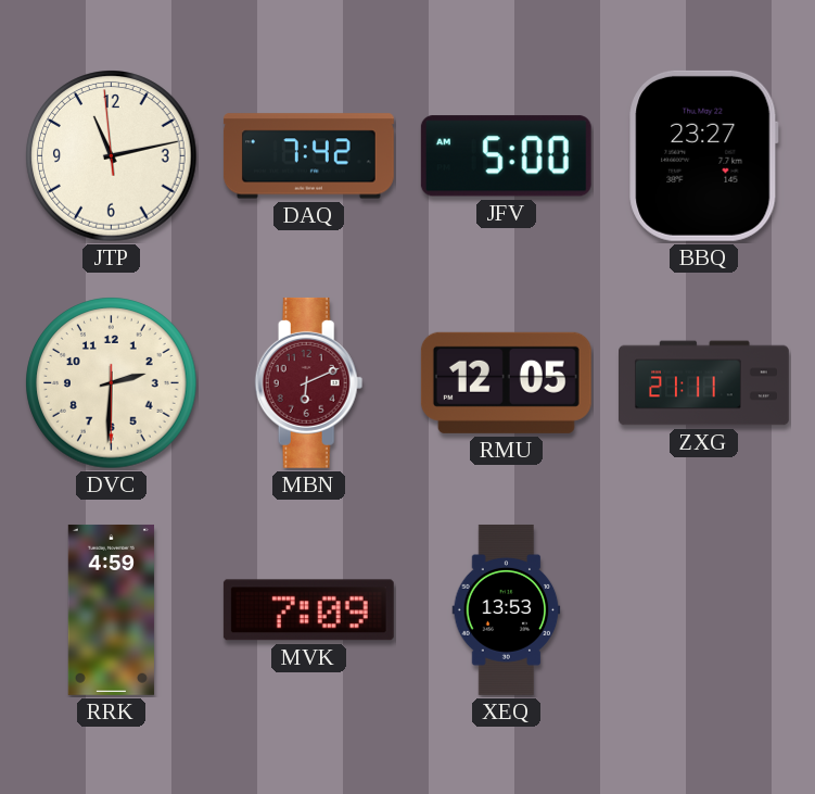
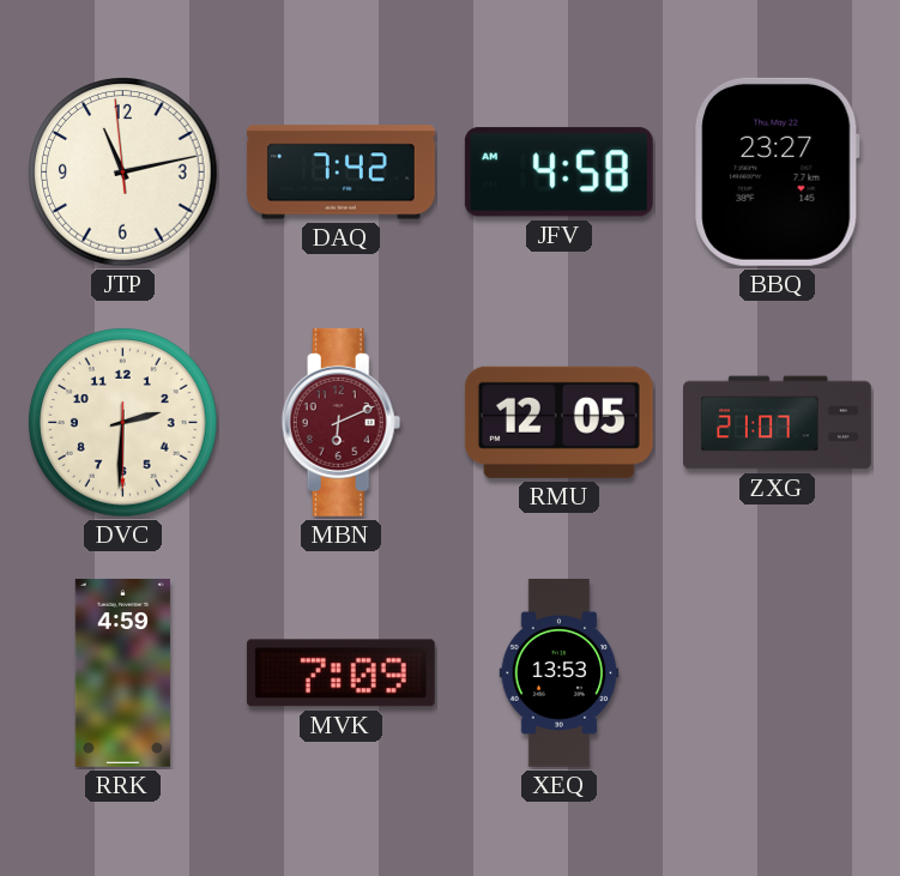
JFV: 5:00 -> 4:58 (558, 173)
ZXG: 21:11 -> 21:07 (778, 423)
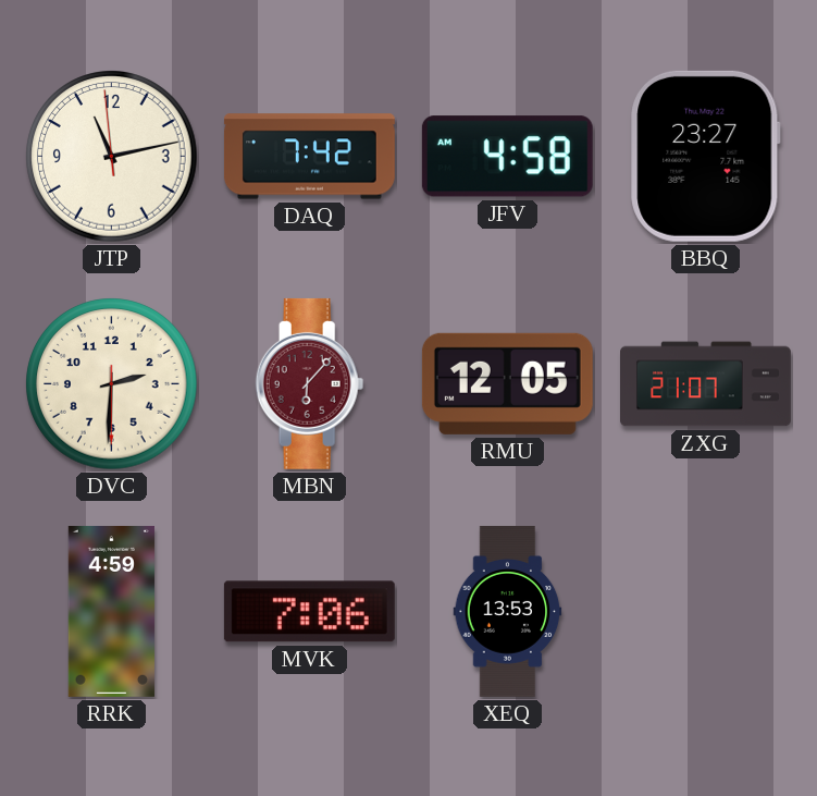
MBN: 6:11 -> 6:07 (310, 383)
MVK: 7:09 -> 7:06 (309, 612)
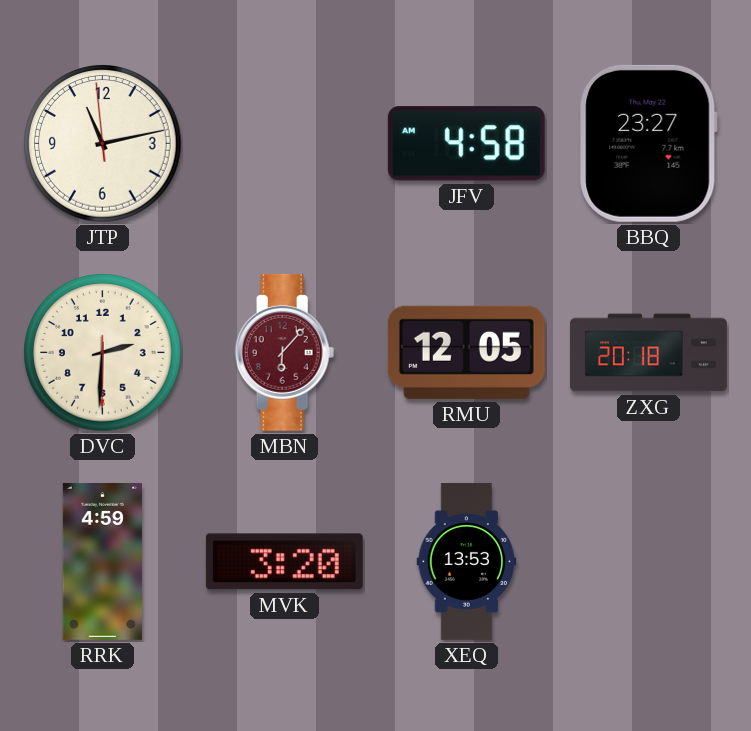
DAQ: 7:42 -> none (309, 157)
ZXG: 21:07 -> 20:18 (649, 353)
MVK: 7:06 -> 3:20 (284, 562)
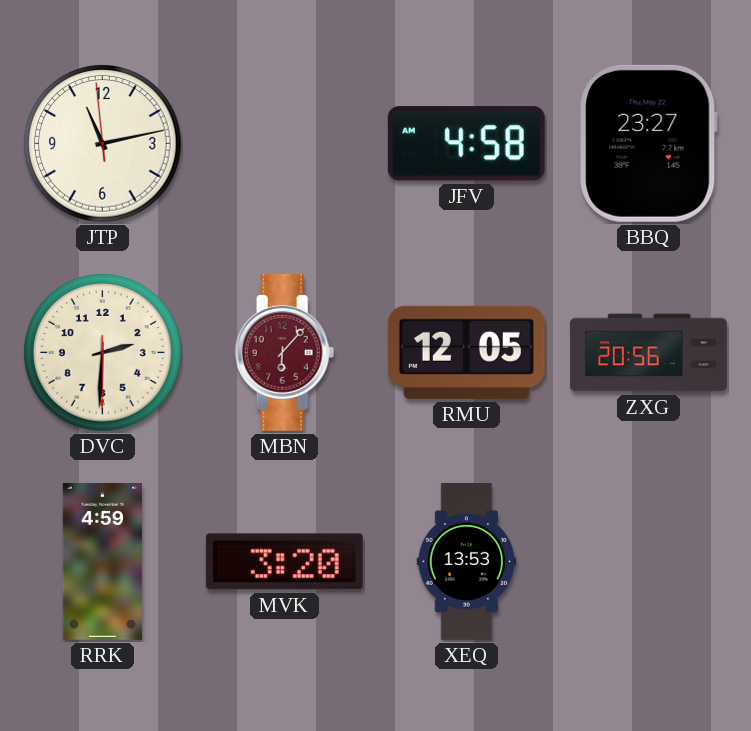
ZXG: 20:18 -> 20:56 (649, 353)
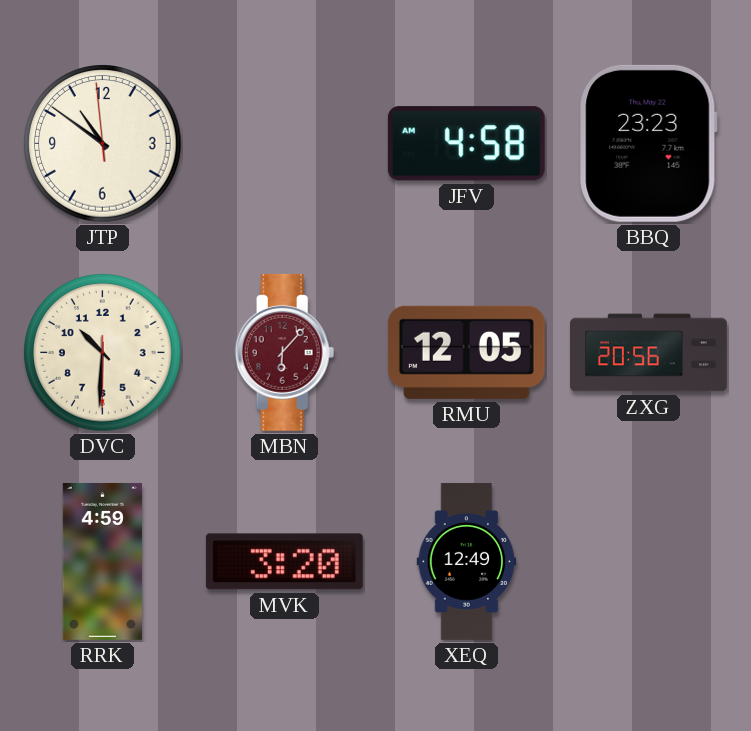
JTP: 11:12 -> 10:50 (103, 144)
BBQ: 23:27 -> 23:23 (649, 143)
DVC: 2:30 -> 10:30 (103, 353)
XEQ: 13:53 -> 12:49 (467, 561)
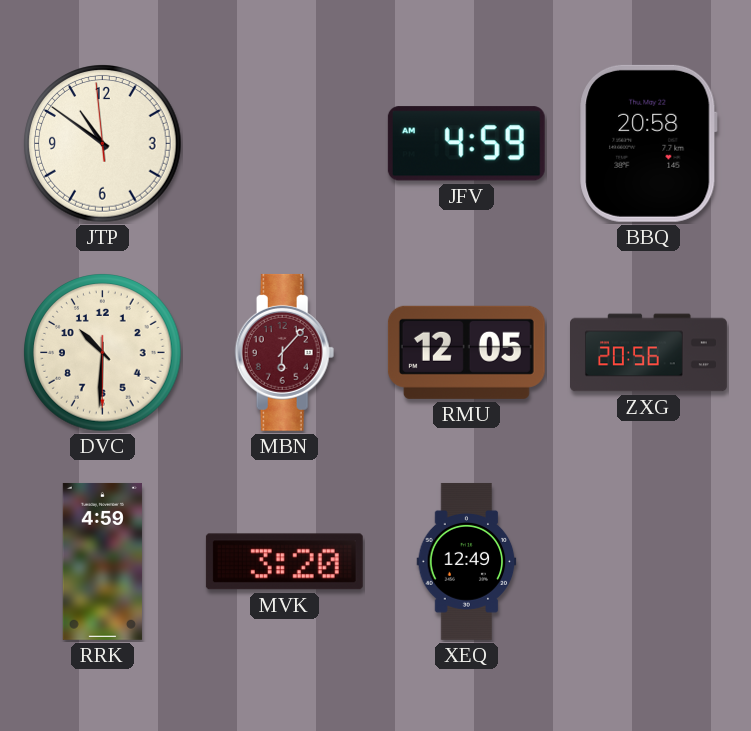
JFV: 4:58 -> 4:59 (466, 144)
BBQ: 23:23 -> 20:58 (649, 143)
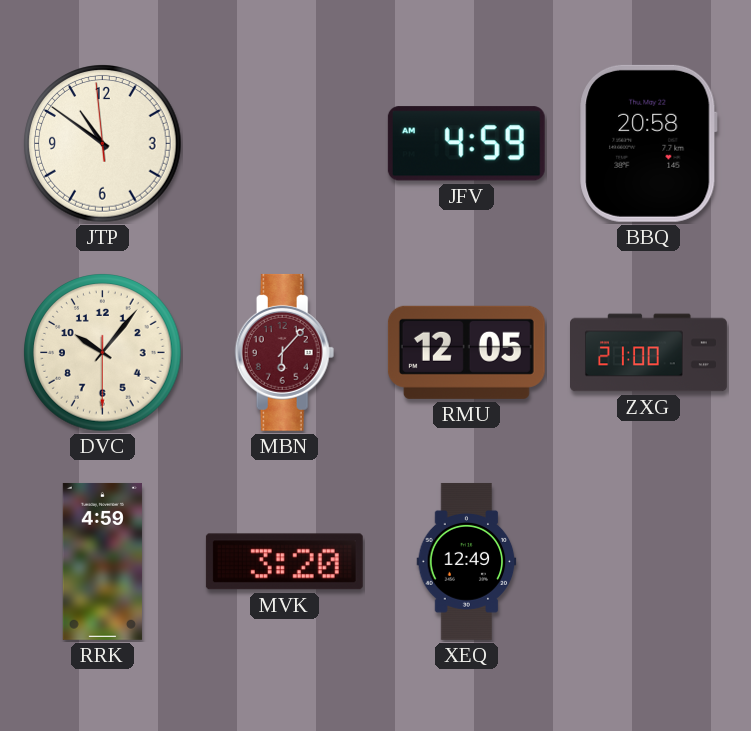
DVC: 10:30 -> 10:06 (103, 353)
ZXG: 20:56 -> 21:00 (649, 353)
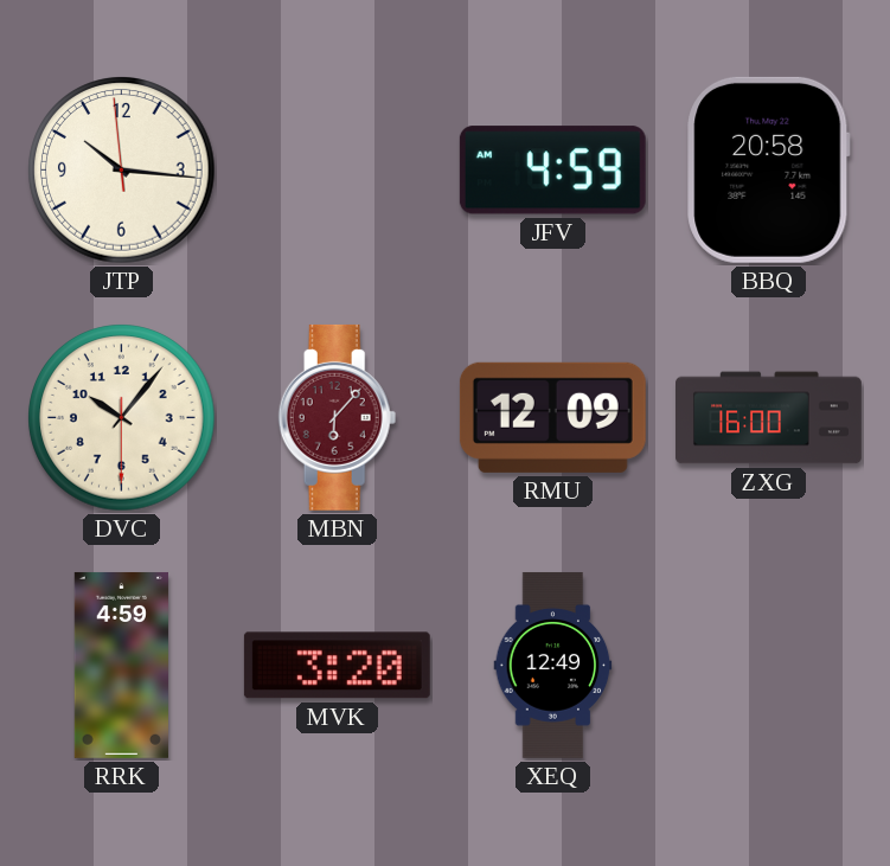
JTP: 10:50 -> 10:15 (122, 171)
RMU: 12:05 -> 12:09 (552, 417)
ZXG: 21:00 -> 16:00 (769, 418)
